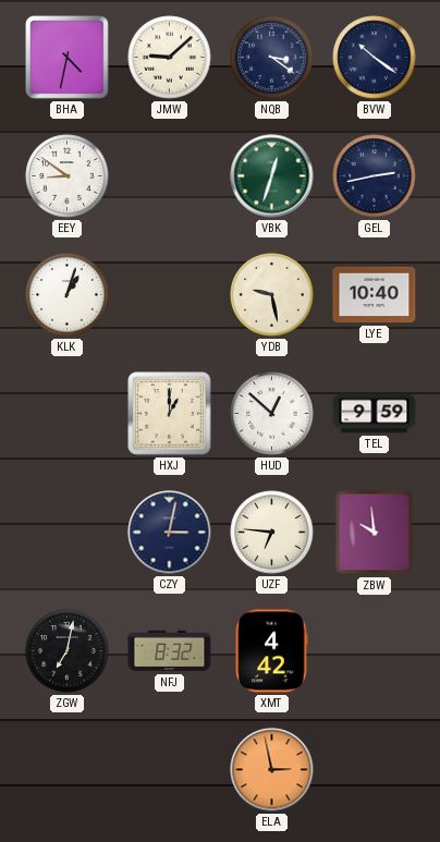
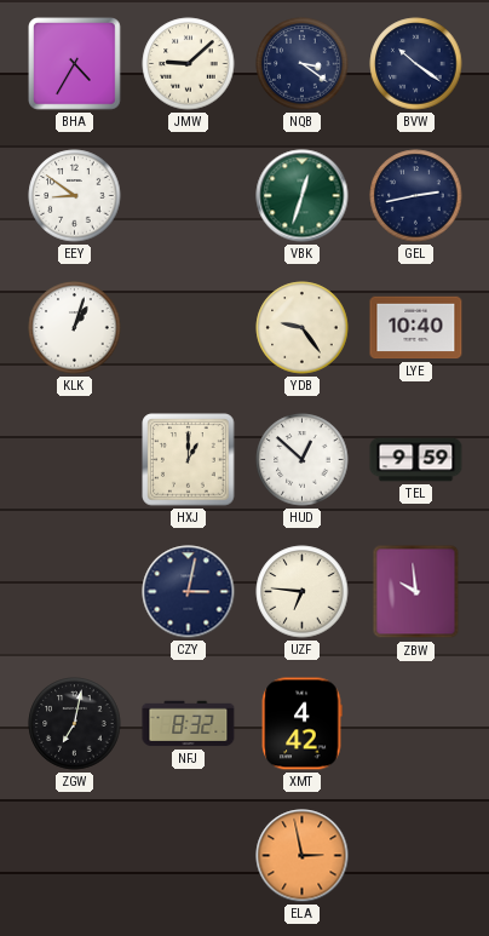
BHA: 4:32 -> 4:35 (75, 64)
YDB: 9:28 -> 9:24 (303, 328)
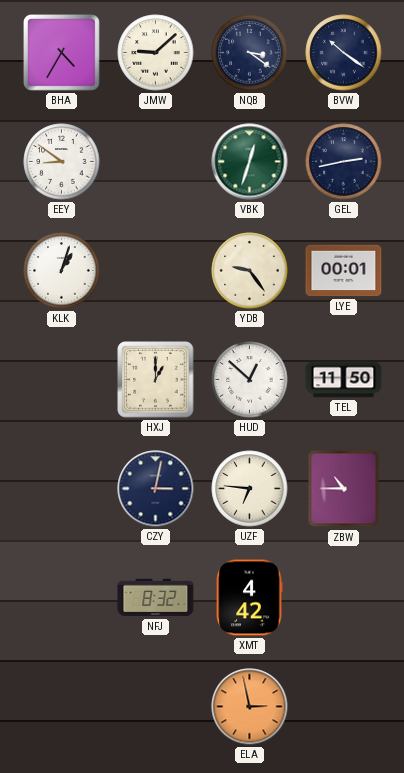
LYE: 10:40 -> 00:01 (344, 271)
TEL: 9:59 -> 11:50 (344, 380)
ZBW: 9:59 -> 10:45 (344, 489)
ZGW: 7:02 -> none (75, 724)
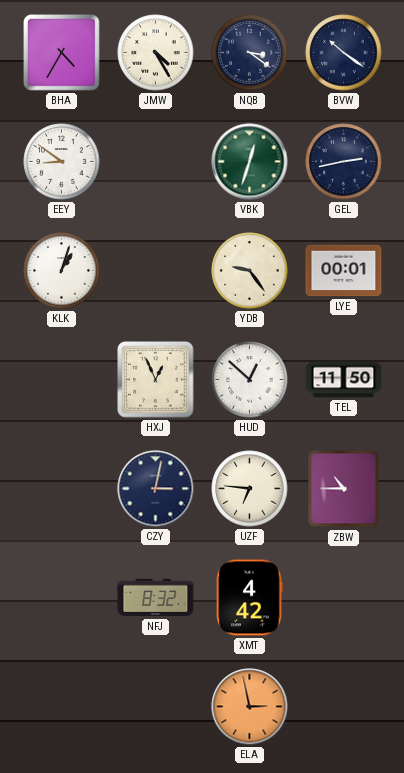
JMW: 9:08 -> 4:25 (156, 53)
HXJ: 1:00 -> 12:56 (156, 380)
